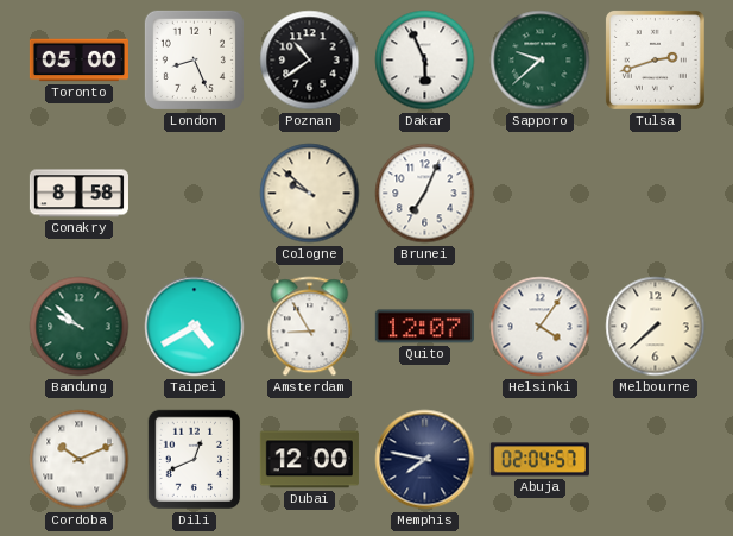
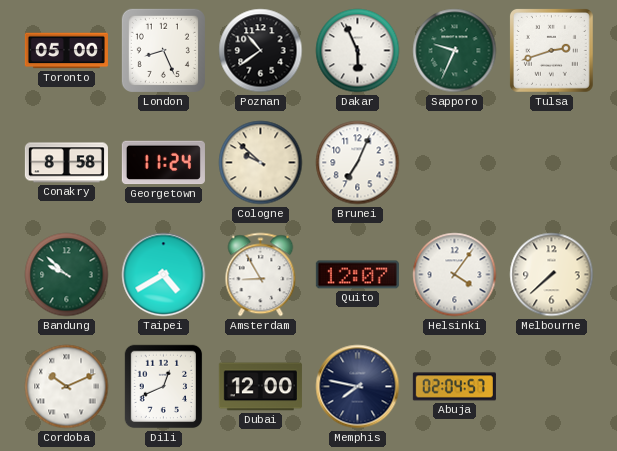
Sapporo: 9:38 -> 9:34 (455, 51)
Georgetown: none -> 11:24 (163, 163)
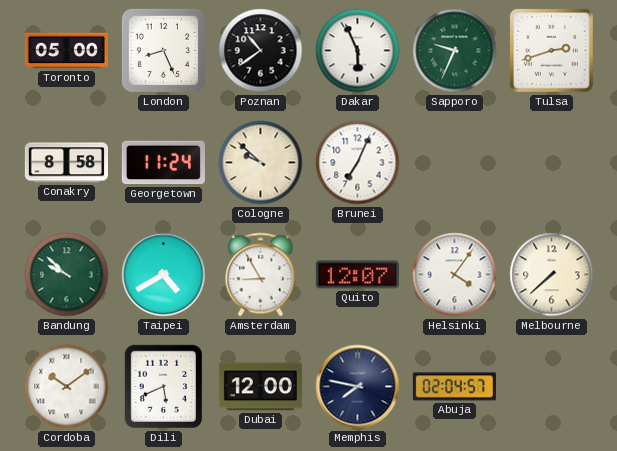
Cordoba: 10:11 -> 10:09 (67, 387)
Dili: 12:41 -> 5:41 (164, 387)
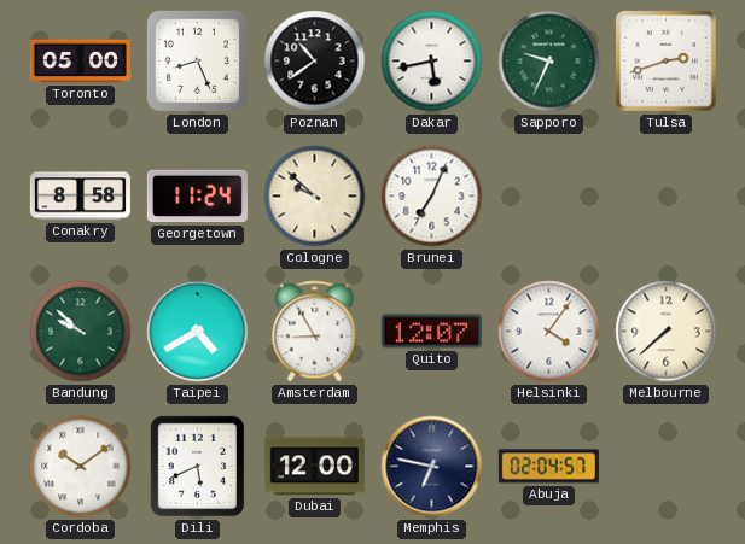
Dakar: 5:56 -> 5:43 (432, 62)
Memphis: 7:47 -> 6:47 (432, 467)
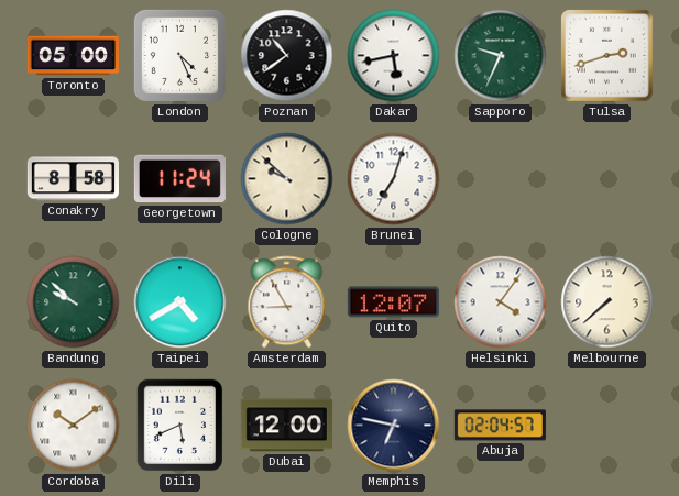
London: 8:26 -> 4:26 (179, 55)
Brunei: 7:04 -> 7:03 (394, 179)
